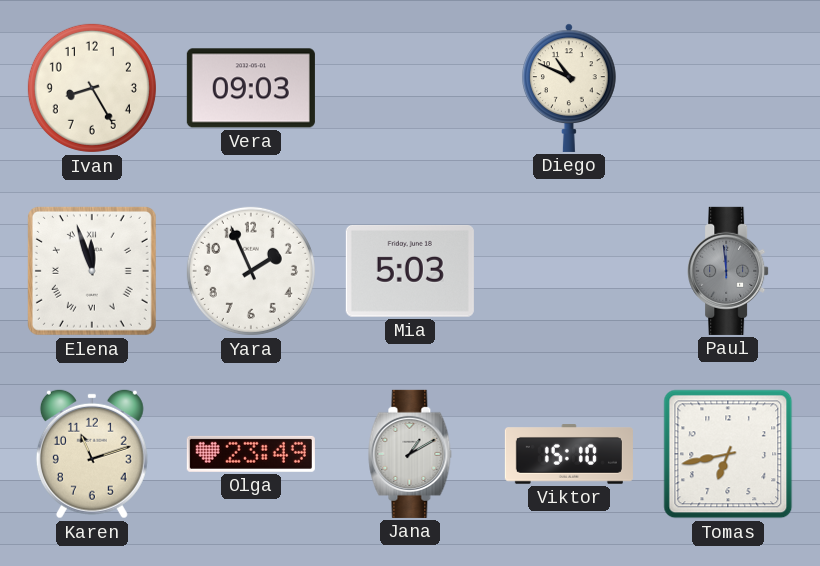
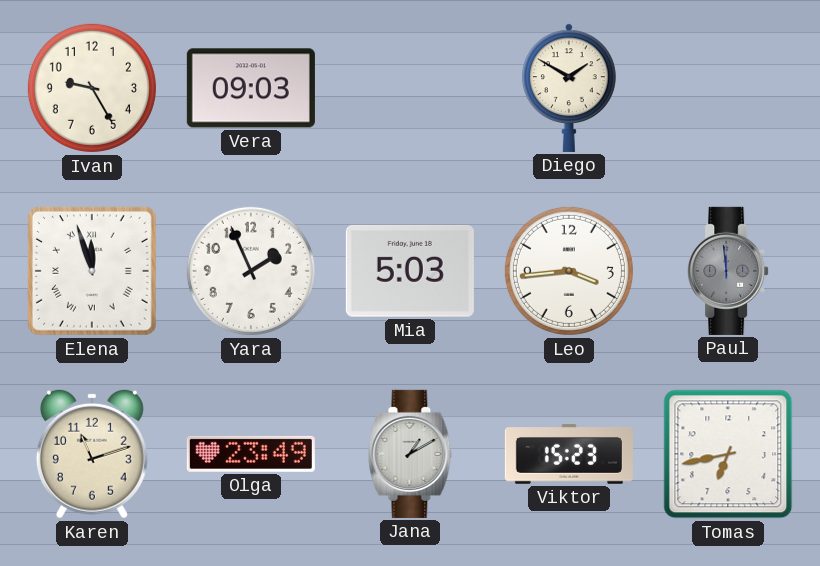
Ivan: 8:25 -> 9:25 (92, 88)
Diego: 10:49 -> 1:50 (570, 88)
Leo: none -> 3:44 (569, 271)
Viktor: 15:10 -> 15:23 (569, 454)
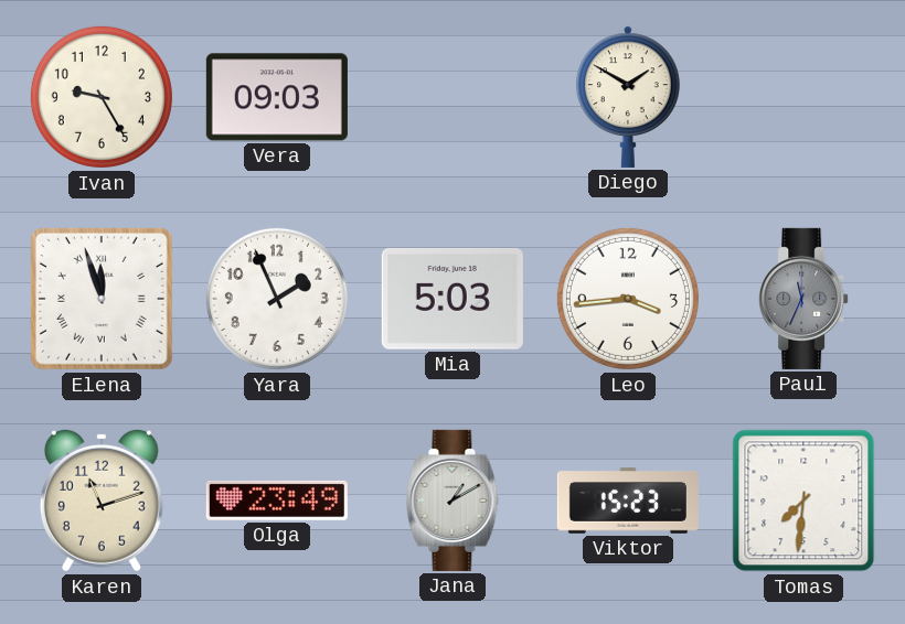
Paul: 11:59 -> 11:34 (803, 299)
Tomas: 6:43 -> 7:31 (803, 501)
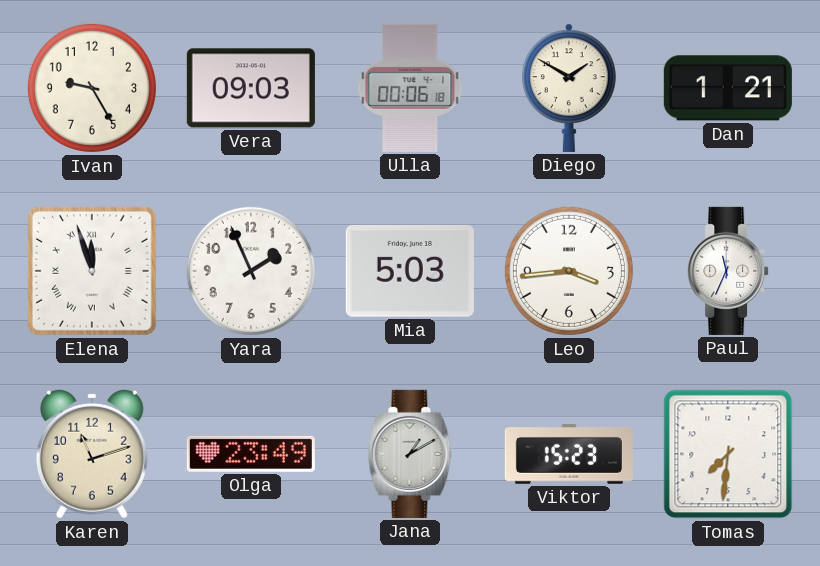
Ulla: none -> 00:06 (410, 88)
Dan: none -> 1:21 (728, 88)
Paul dial: grey -> white (728, 271)
